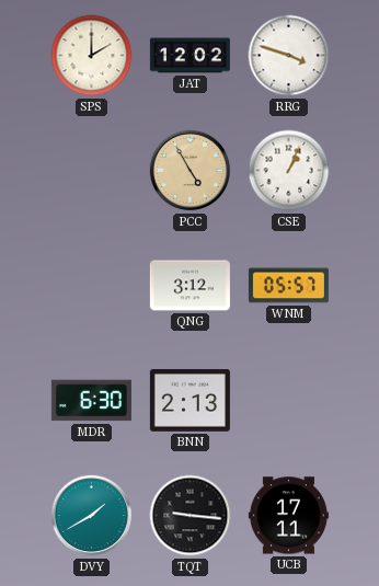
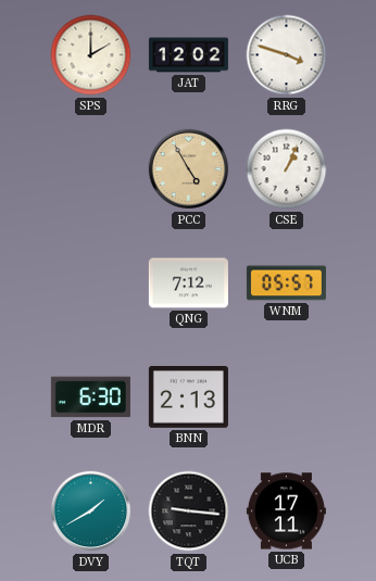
QNG: 3:12 -> 7:12 (188, 283)
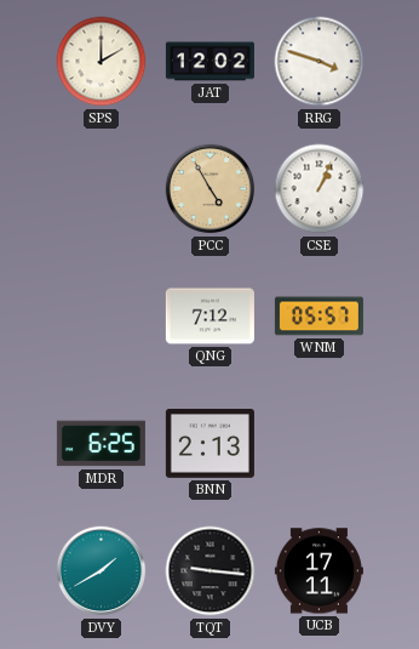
MDR: 6:30 -> 6:25 (101, 444)
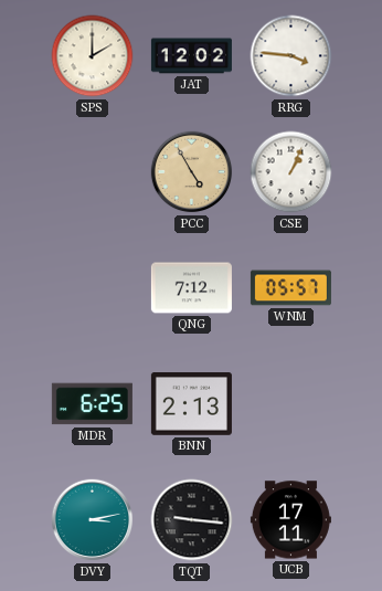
RRG: 3:48 -> 3:46 (291, 56)
DVY: 1:40 -> 3:13 (93, 520)
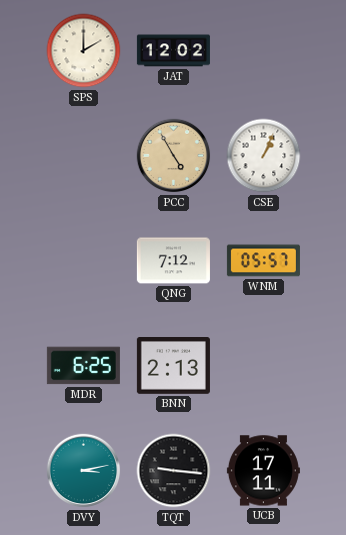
RRG: 3:46 -> none (291, 56)
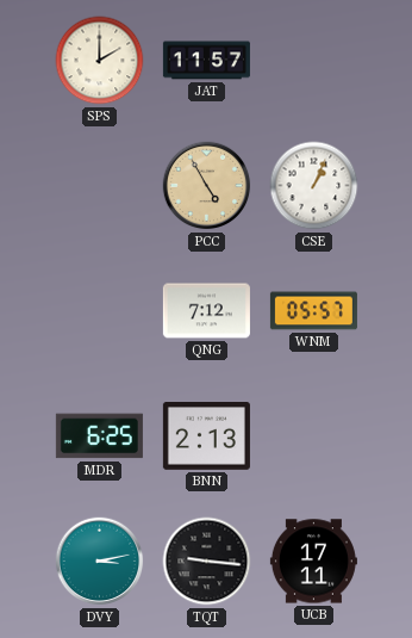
JAT: 12:02 -> 11:57 (206, 61)
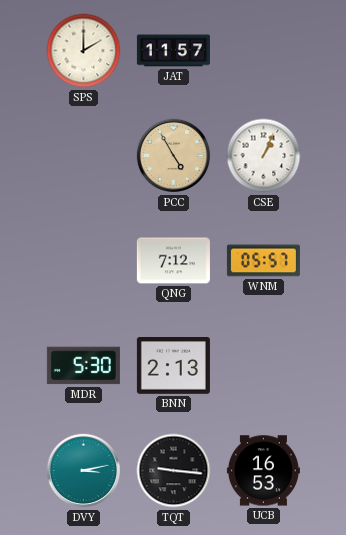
MDR: 6:25 -> 5:30 (83, 366)
UCB: 17:11 -> 16:53 (263, 471)
